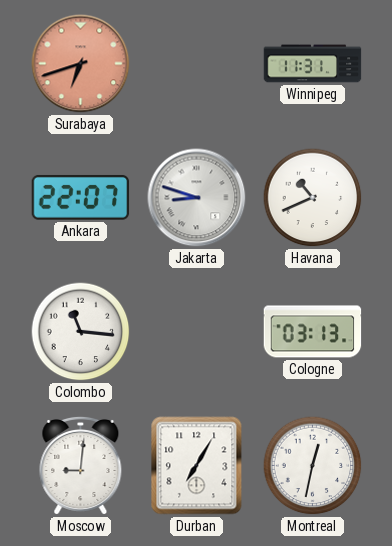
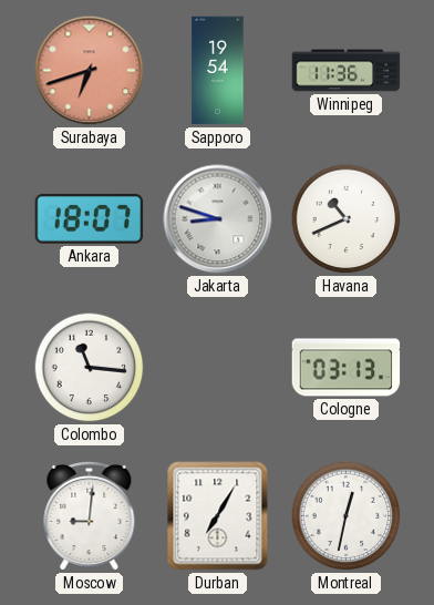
Sapporo: none -> 19:54 (218, 71)
Winnipeg: 11:31 -> 11:36 (347, 71)
Ankara: 22:07 -> 18:07 (90, 218)
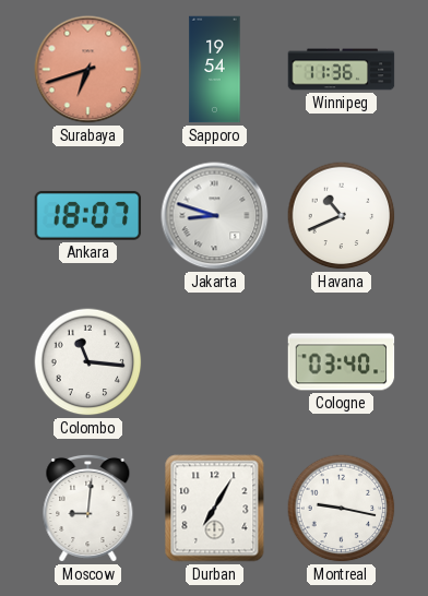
Cologne: 03:13 -> 03:40 (342, 362)
Montreal: 12:32 -> 9:17 (342, 509)
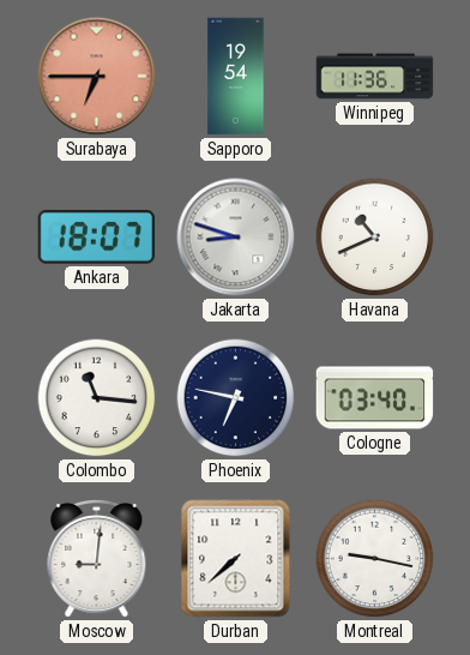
Surabaya: 6:42 -> 6:45 (97, 77)
Phoenix: none -> 6:47 (236, 398)
Durban: 7:05 -> 7:38 (236, 559)
